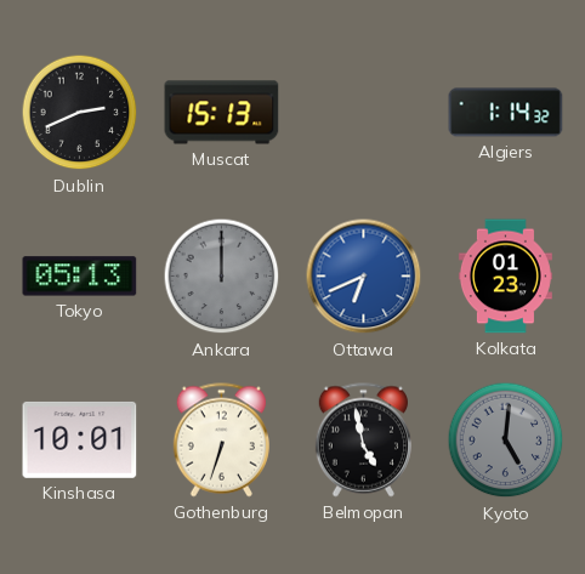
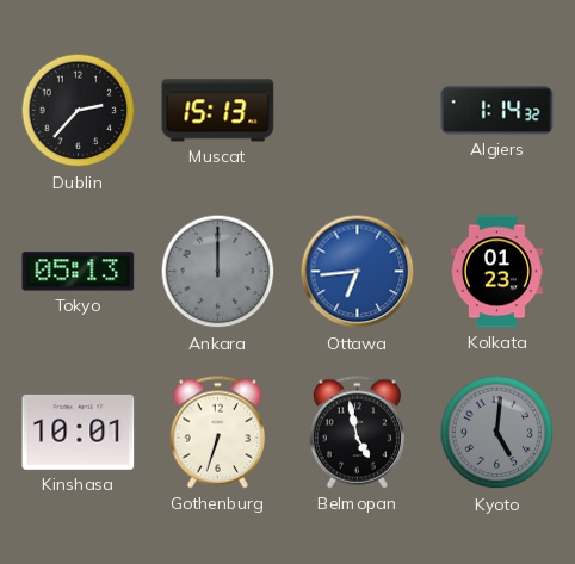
Dublin: 2:41 -> 2:37 (79, 111)
Ottawa: 6:41 -> 6:44 (358, 272)
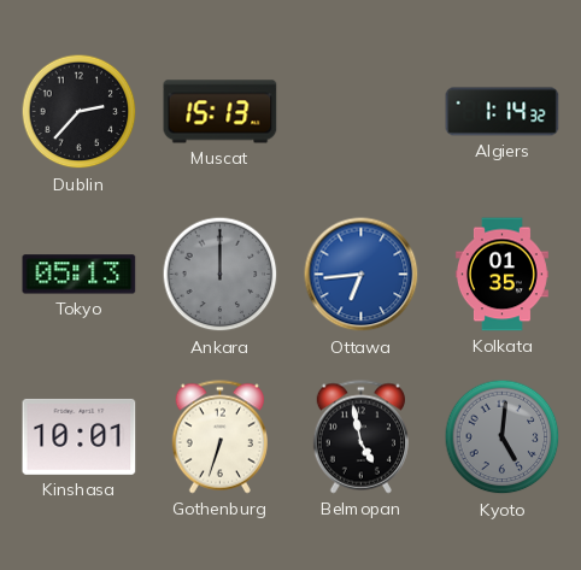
Kolkata: 01:23 -> 01:35 (501, 275)
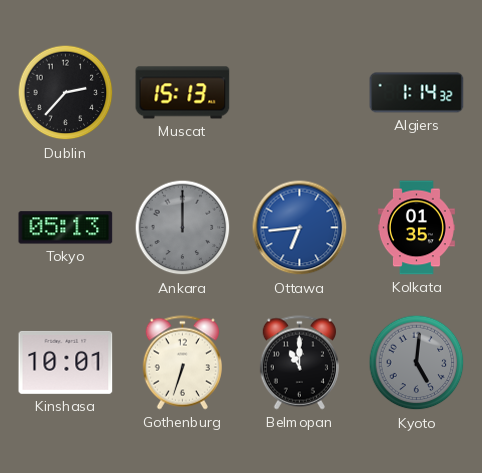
Belmopan: 4:58 -> 11:00 (299, 363)
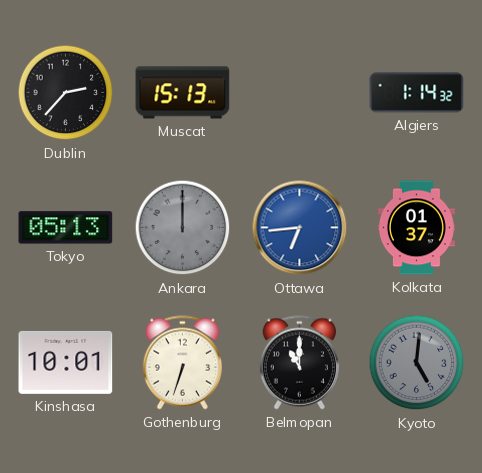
Kolkata: 01:35 -> 01:37 (416, 228)
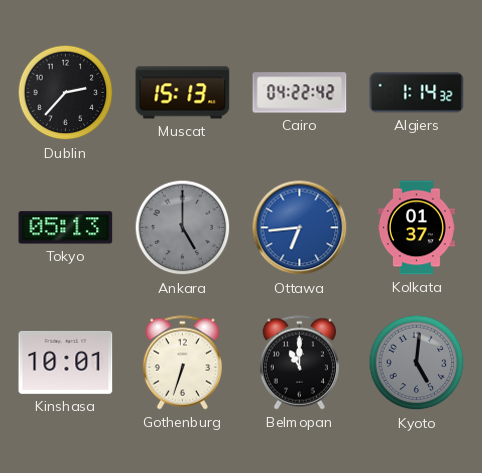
Cairo: none -> 04:22 (300, 93)
Ankara: 12:00 -> 5:00 (183, 228)
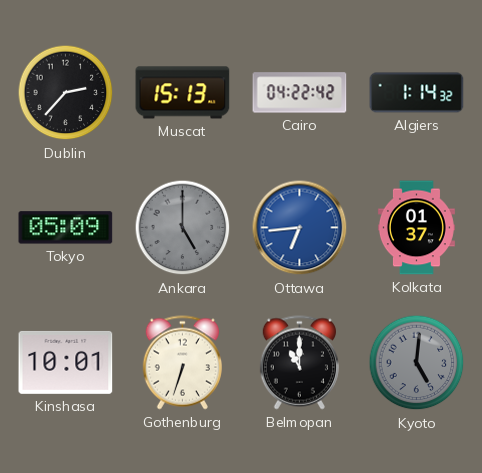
Tokyo: 05:13 -> 05:09 (66, 228)
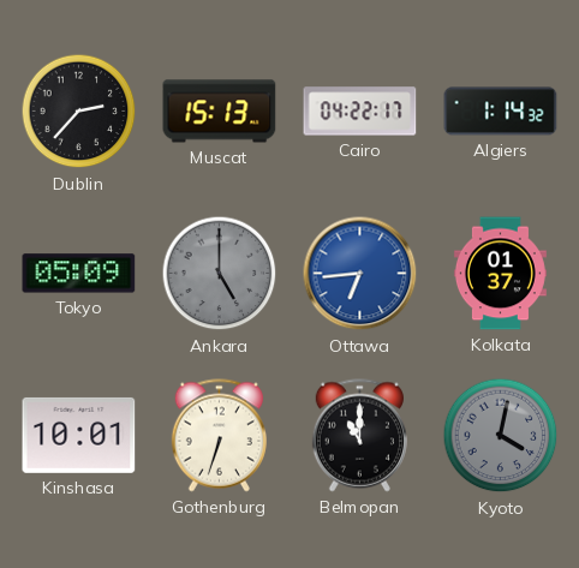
Cairo: 04:22:42 -> 04:22:17 (360, 112)
Kyoto: 5:01 -> 4:02 (501, 436)
